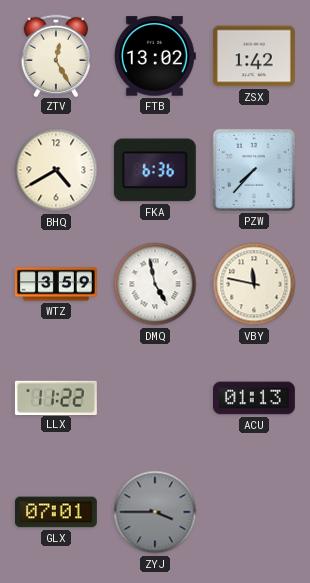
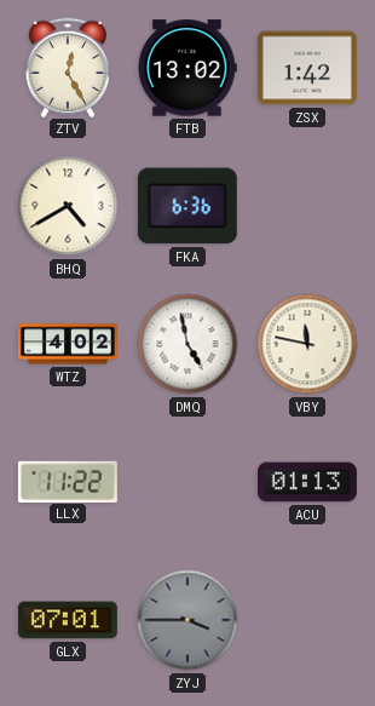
PZW: 7:37 -> none (254, 170)
WTZ: 3:59 -> 4:02 (68, 344)
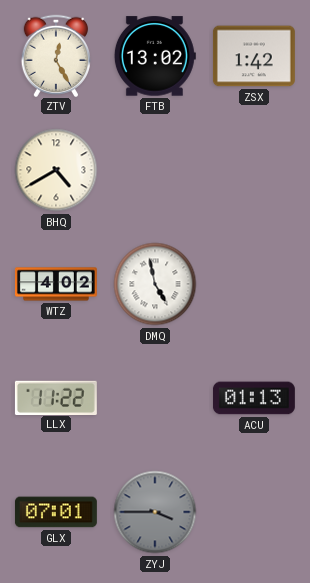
FKA: 6:36 -> none (187, 206)
VBY: 11:47 -> none (307, 344)
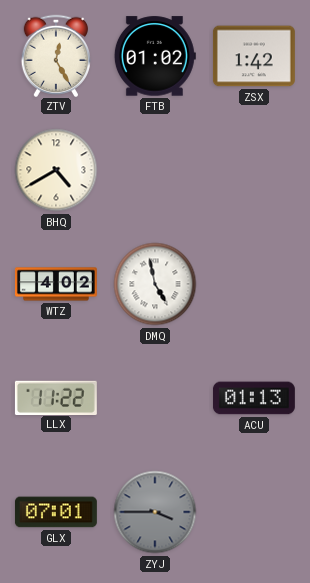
FTB: 13:02 -> 01:02 (155, 56)
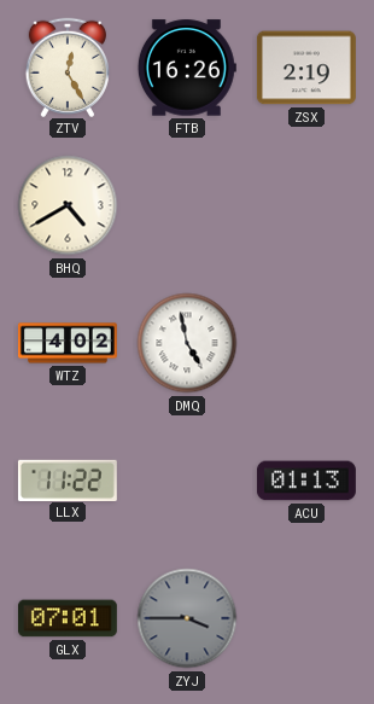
FTB: 01:02 -> 16:26 (187, 68)
ZSX: 1:42 -> 2:19 (306, 68)
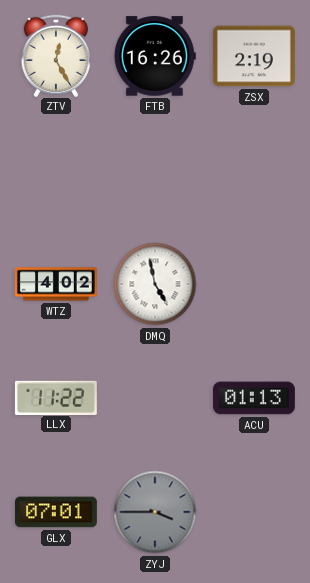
BHQ: 4:40 -> none (68, 205)
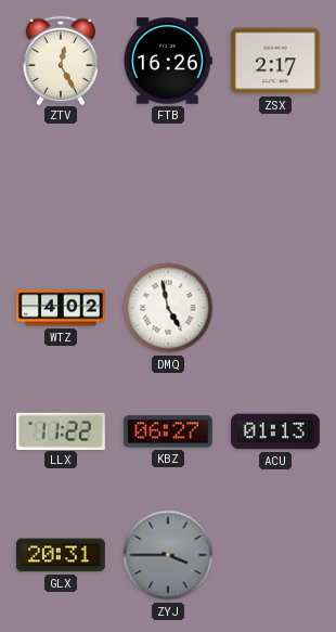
ZSX: 2:19 -> 2:17 (275, 61)
KBZ: none -> 06:27 (168, 431)
GLX: 07:01 -> 20:31 (61, 555)
